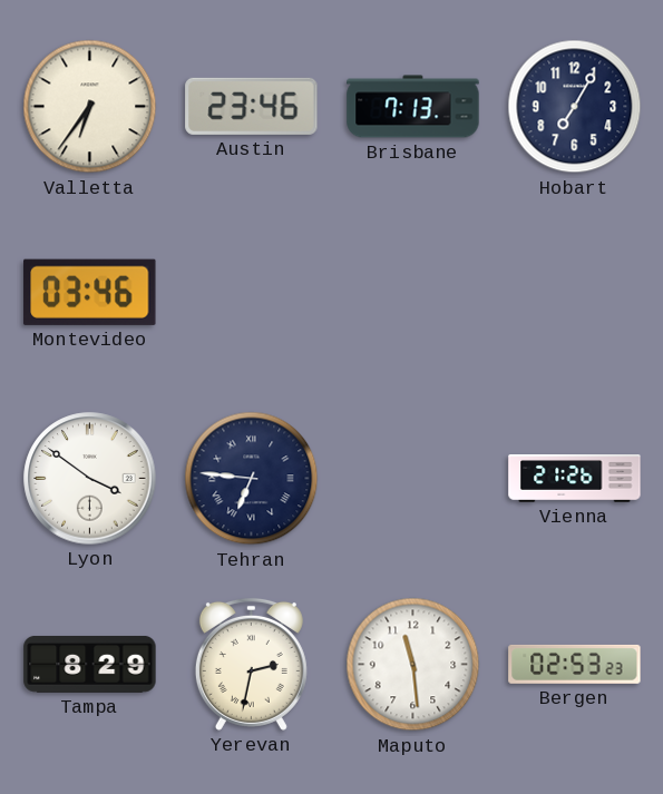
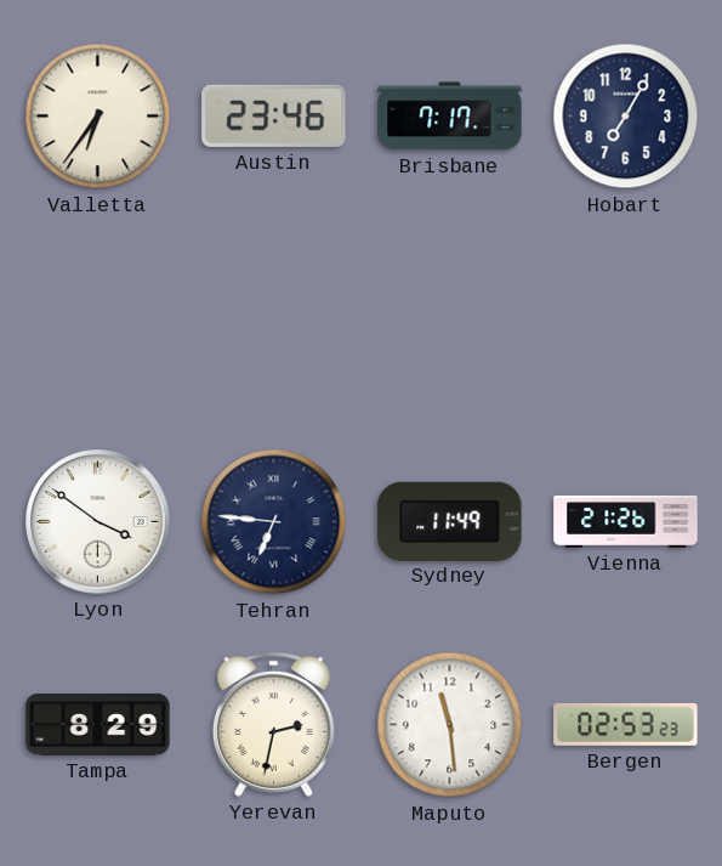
Brisbane: 7:13 -> 7:17 (450, 117)
Montevideo: 03:46 -> none (90, 292)
Sydney: none -> 11:49 (450, 521)
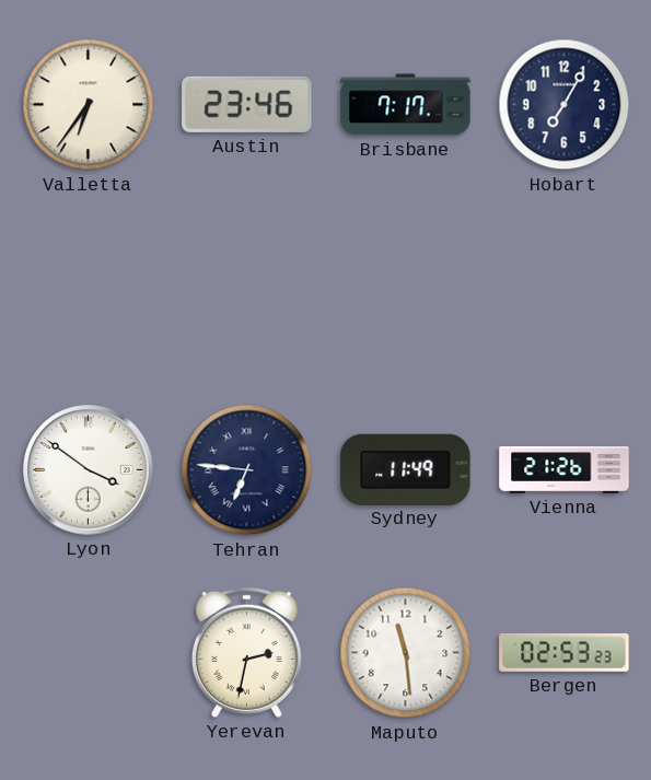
Tampa: 8:29 -> none (98, 724)
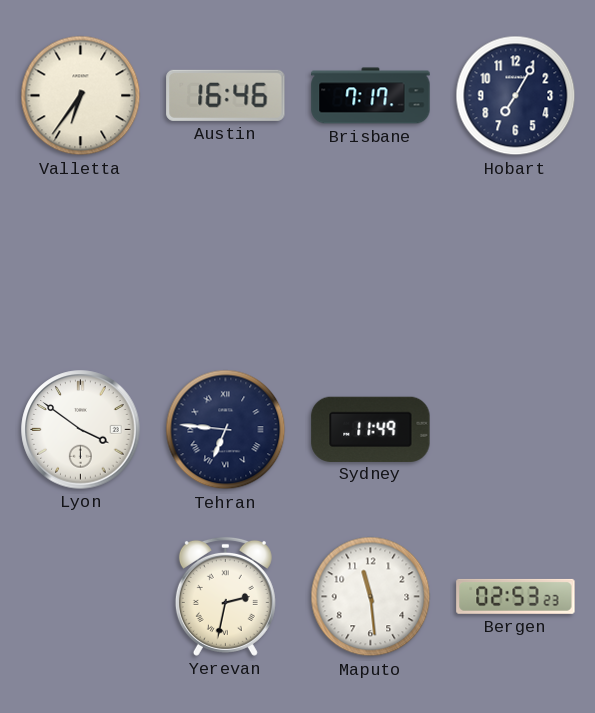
Austin: 23:46 -> 16:46 (226, 95)
Vienna: 21:26 -> none (565, 470)
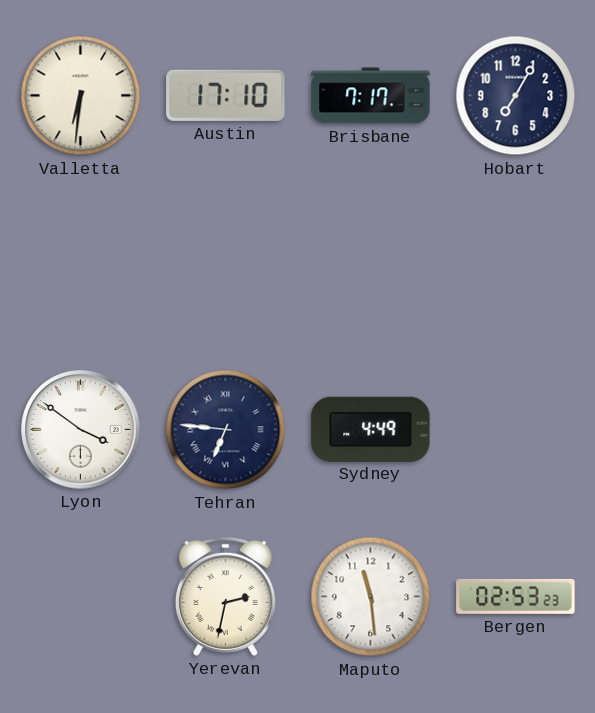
Valletta: 6:36 -> 6:31 (81, 96)
Austin: 16:46 -> 17:10 (226, 95)
Sydney: 11:49 -> 4:49 (371, 429)
